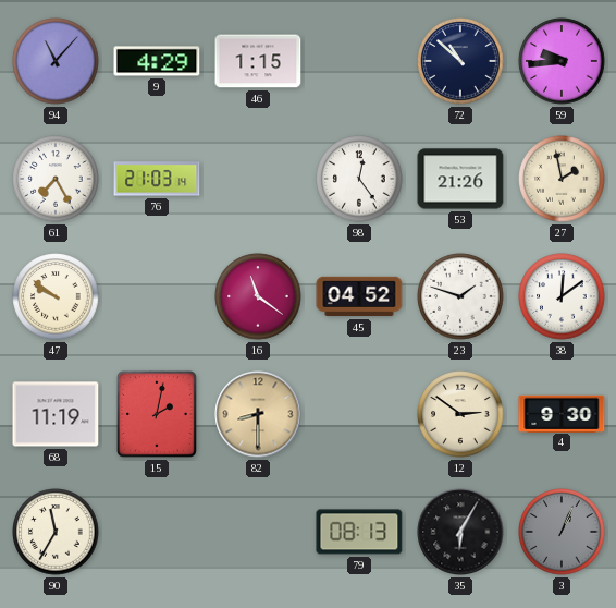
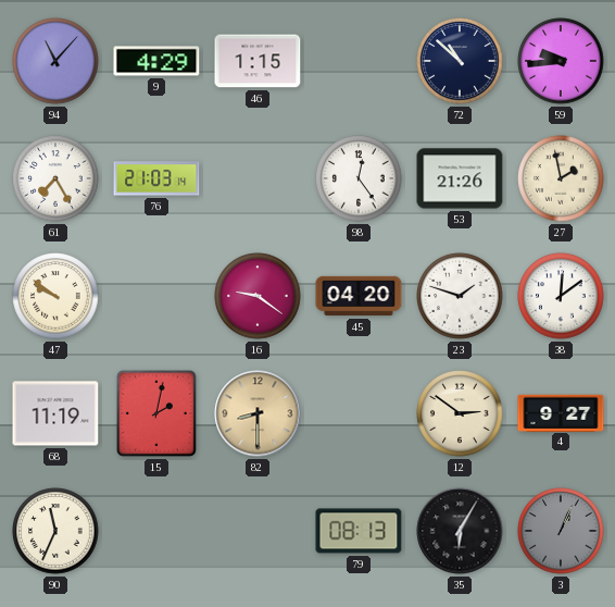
16: 11:21 -> 9:21 (258, 296)
45: 04:52 -> 04:20 (359, 296)
4: 9:30 -> 9:27 (561, 412)
90: 11:35 -> 11:34 (55, 531)
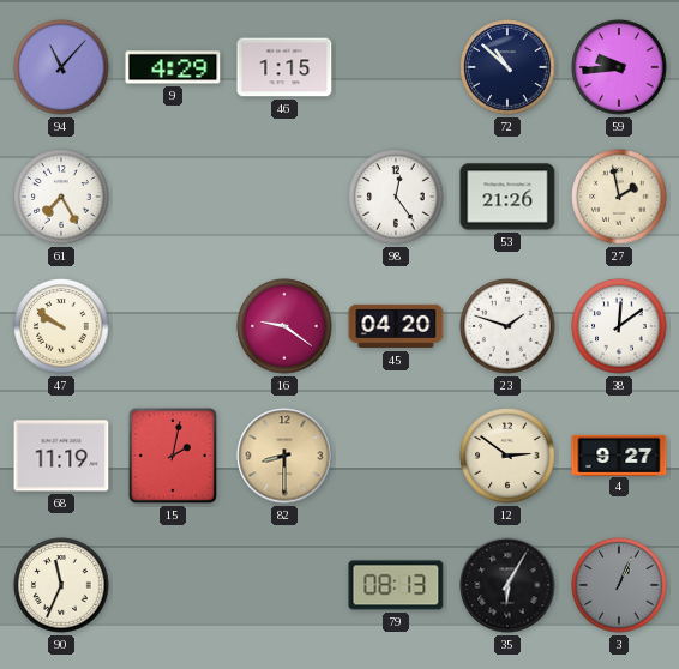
76: 21:03 -> none (156, 178)
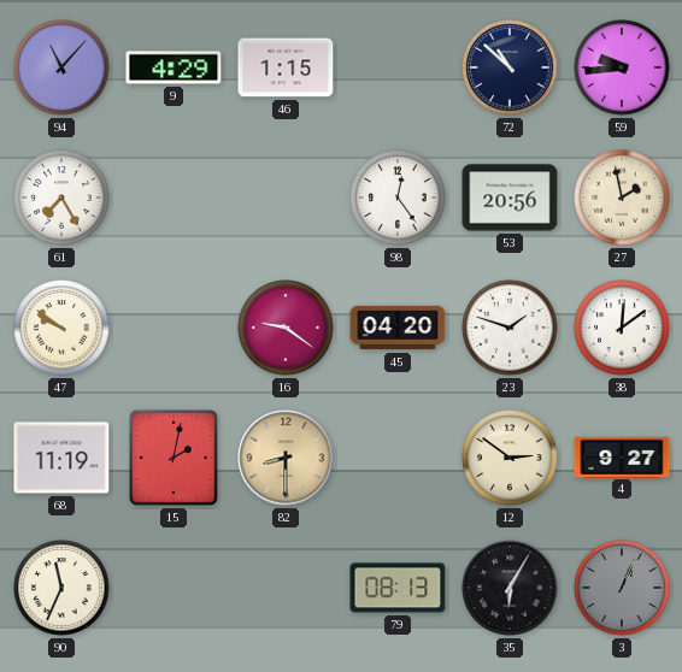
53: 21:26 -> 20:56 (510, 198)
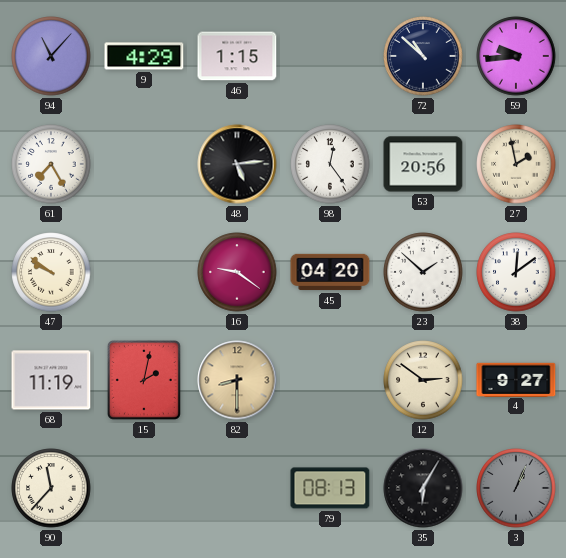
48: none -> 5:14 (237, 164)
23: 1:48 -> 1:52 (423, 272)
90: 11:34 -> 11:37 (51, 488)
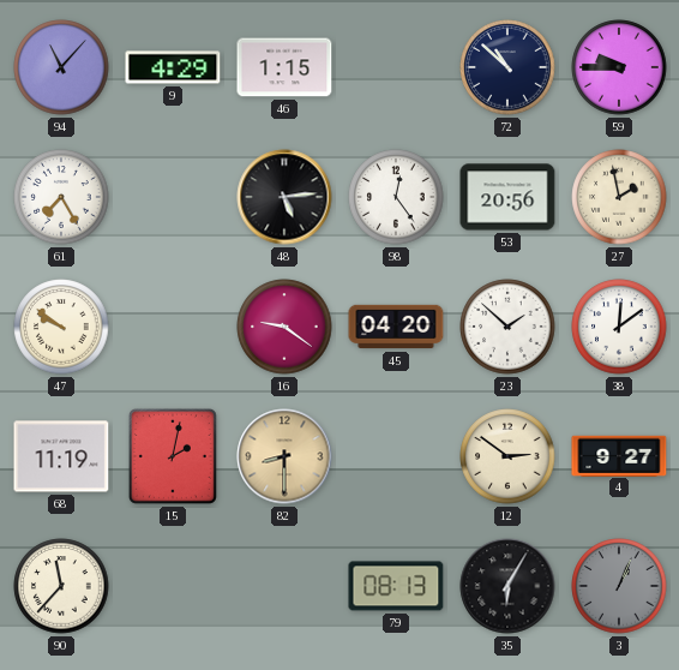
59: 9:44 -> 9:45 (619, 67)
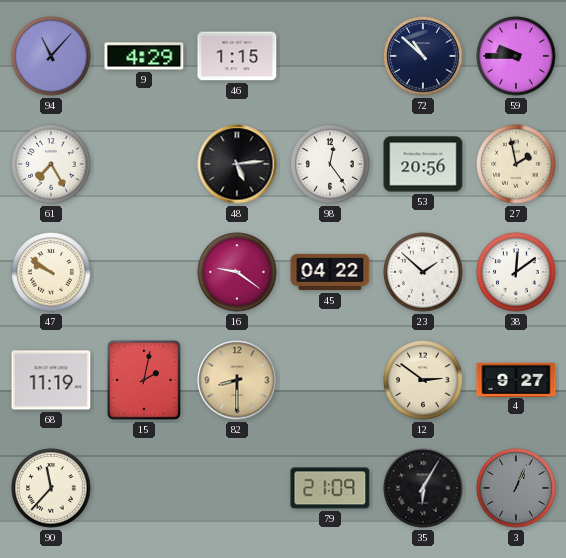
45: 04:20 -> 04:22 (330, 272)
79: 08:13 -> 21:09 (330, 488)
